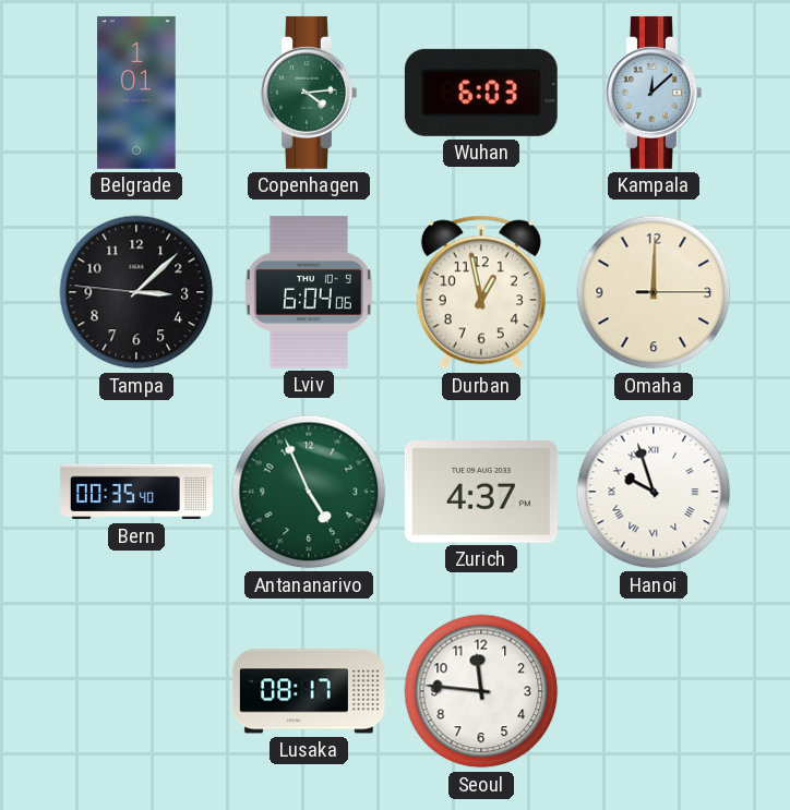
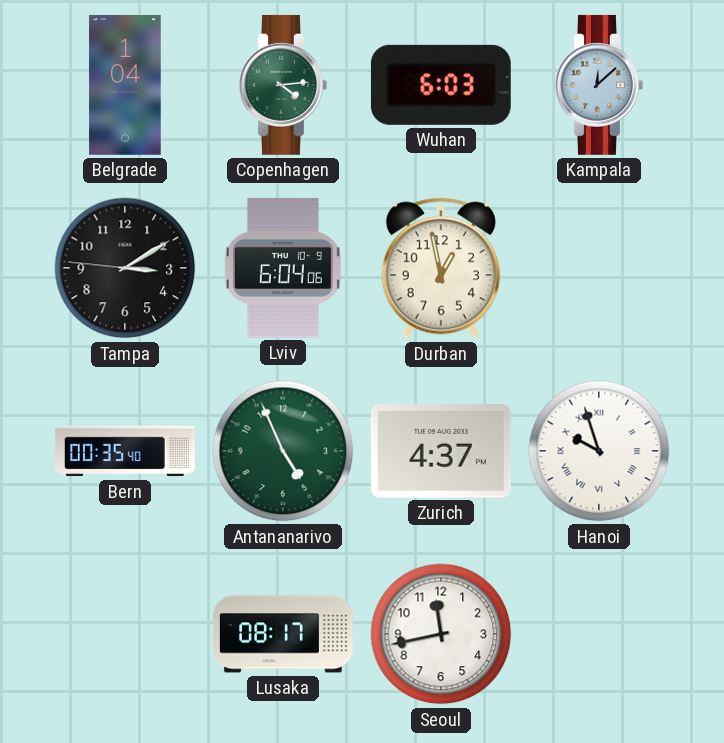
Belgrade: 1:01 -> 1:04 (125, 85)
Tampa: 3:07 -> 3:09 (125, 268)
Omaha: 12:00 -> none (654, 292)
Seoul: 11:46 -> 11:43 (441, 634)
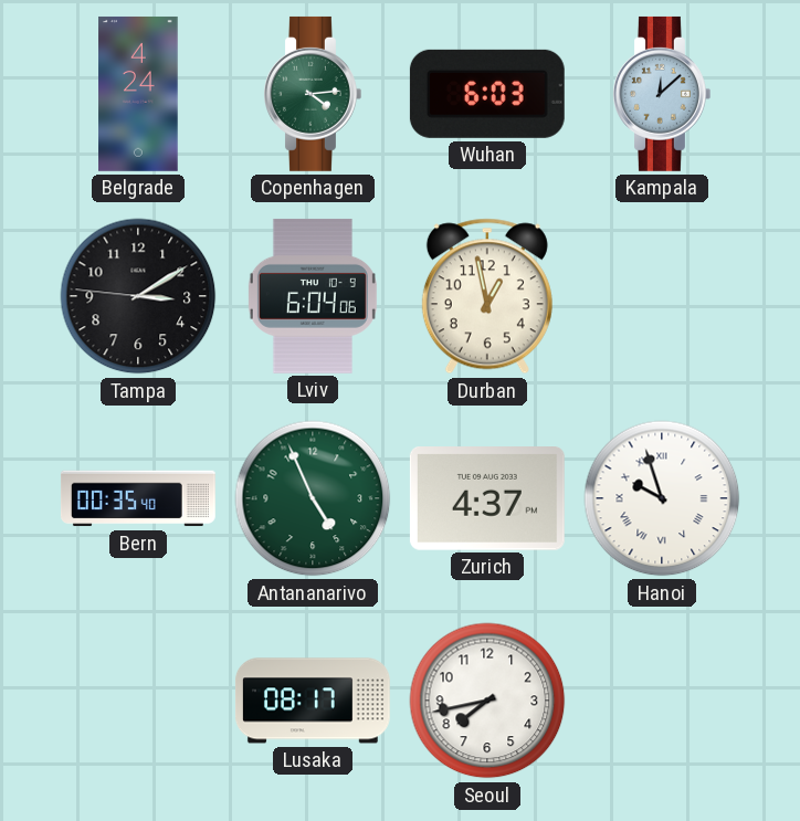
Belgrade: 1:04 -> 4:24 (138, 94)
Seoul: 11:43 -> 7:43 (487, 701)
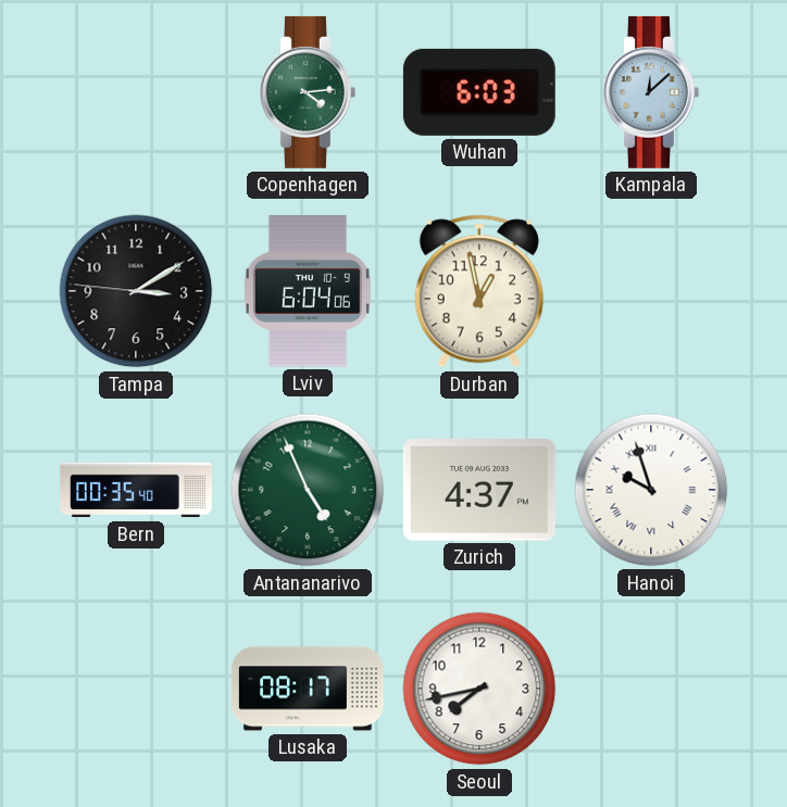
Belgrade: 4:24 -> none (138, 94)
